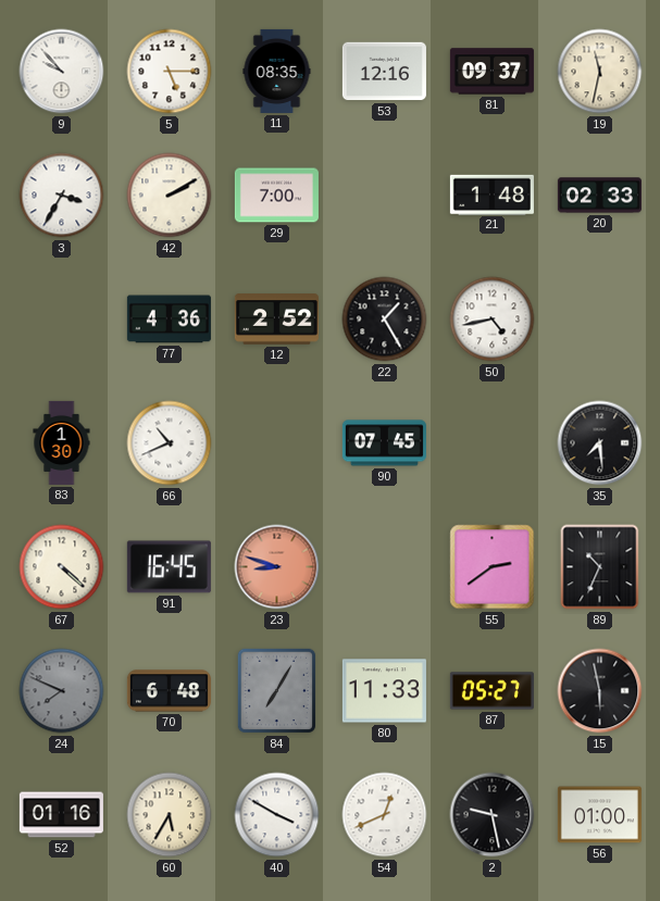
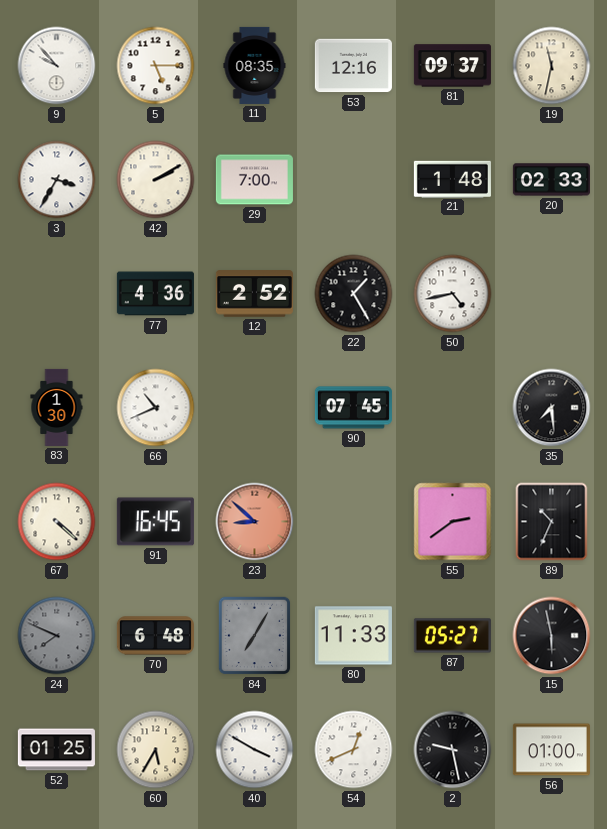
23: 8:48 -> 8:52 (255, 522)
52: 01:16 -> 01:25 (56, 750)
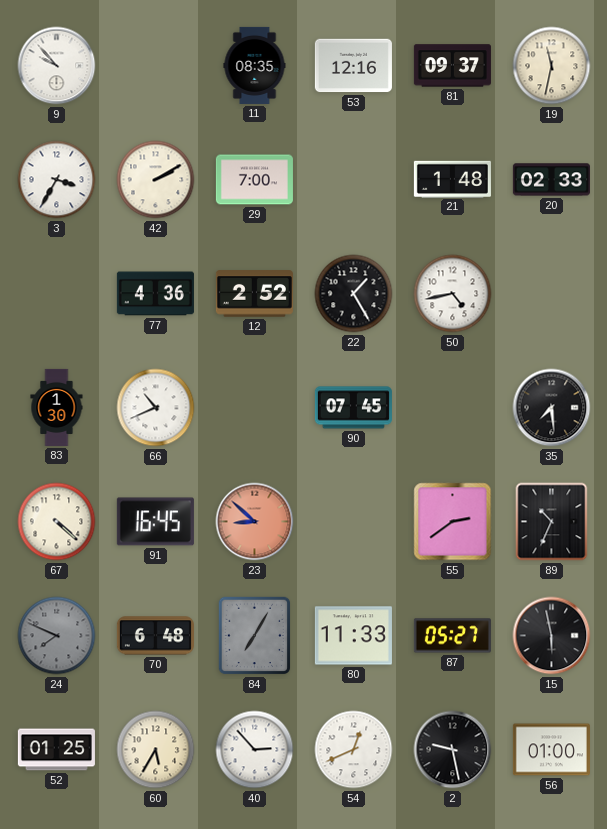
5: 5:15 -> none (156, 66)
40: 3:50 -> 2:53 (255, 750)
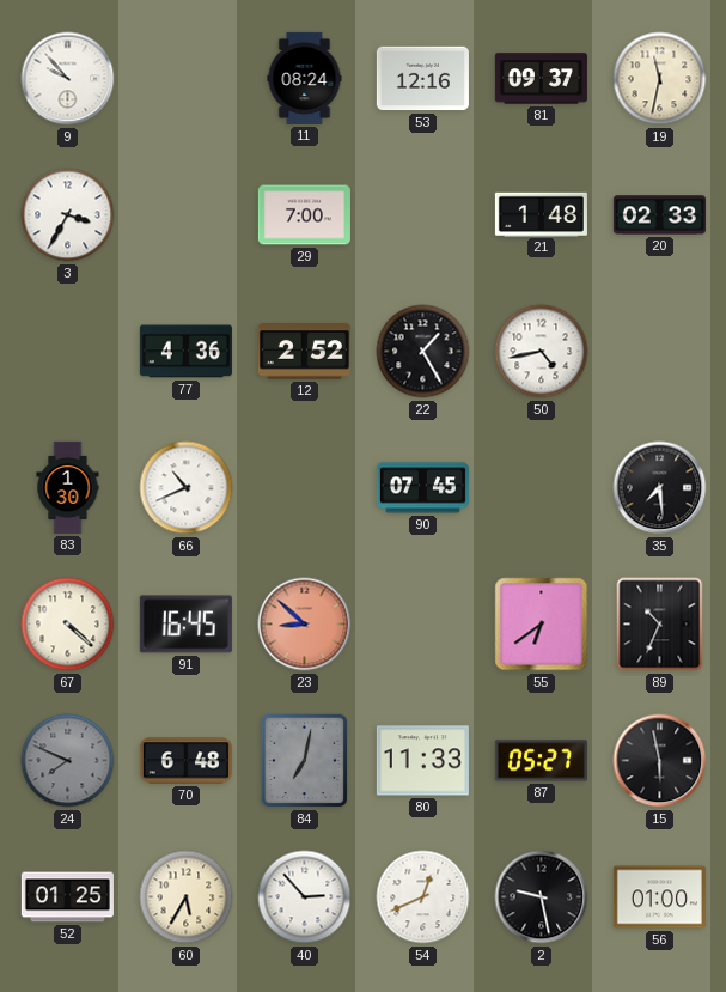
11: 08:35 -> 08:24 (305, 78)
42: 2:10 -> none (156, 180)
55: 2:39 -> 6:39 (542, 625)
84: 7:05 -> 7:02 (305, 761)
